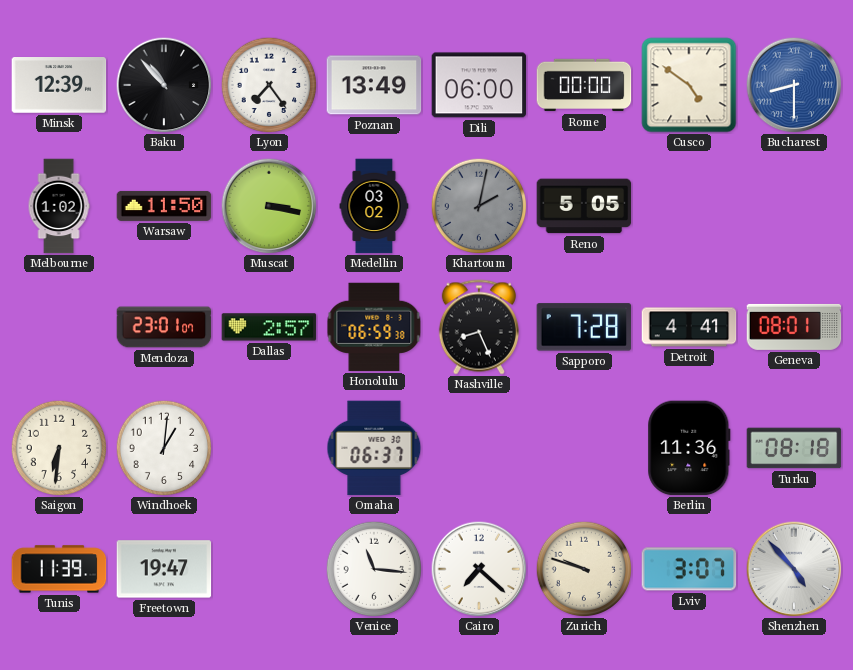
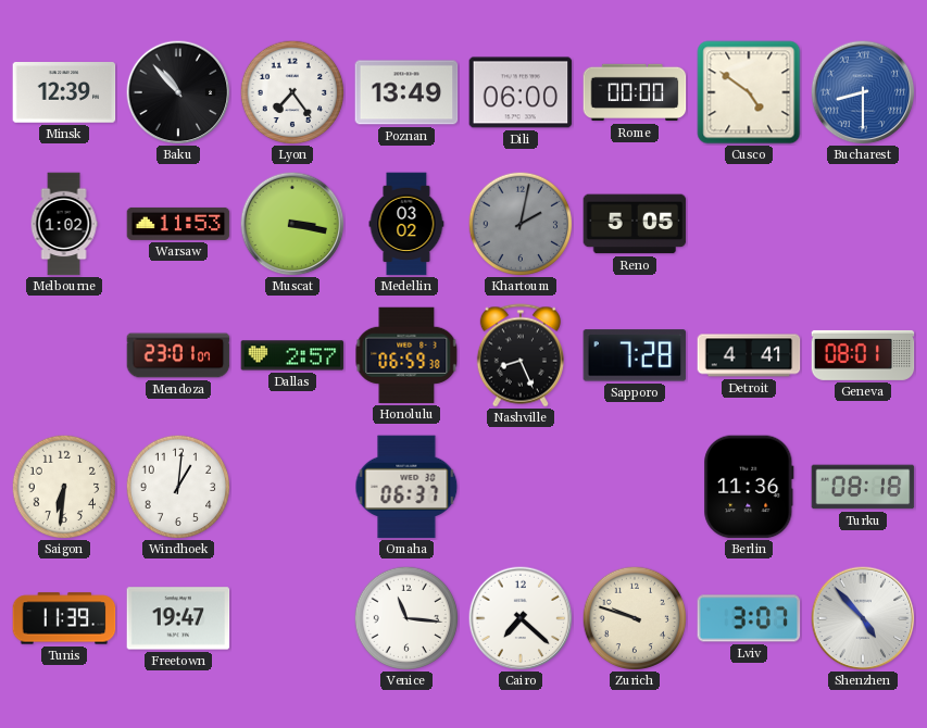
Warsaw: 11:50 -> 11:53 (178, 224)
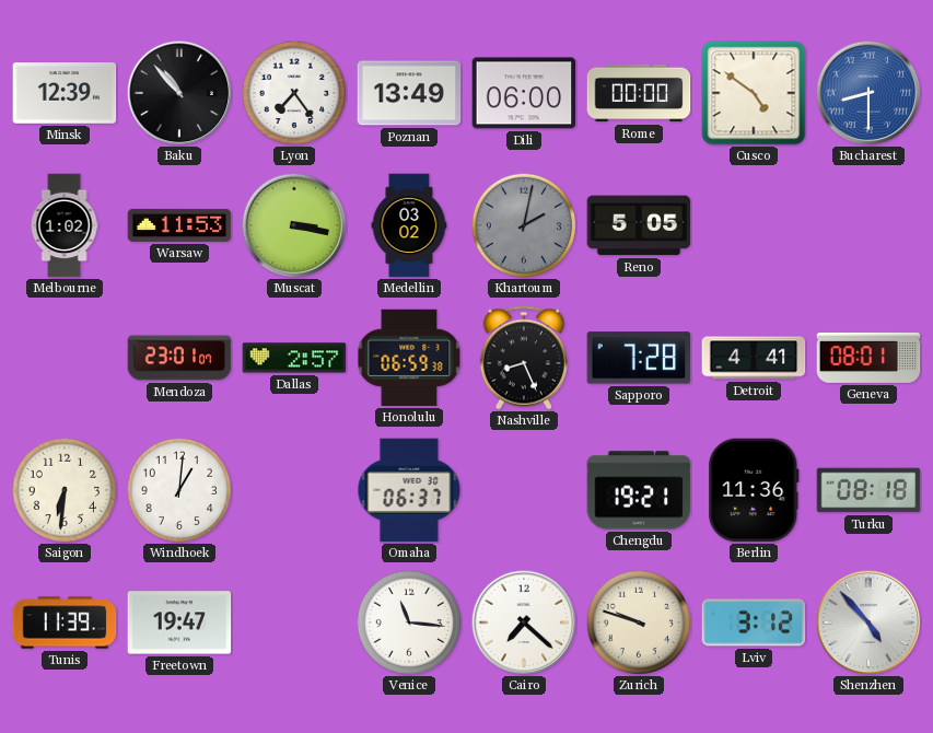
Chengdu: none -> 19:21 (639, 490)
Lviv: 3:07 -> 3:12 (754, 623)
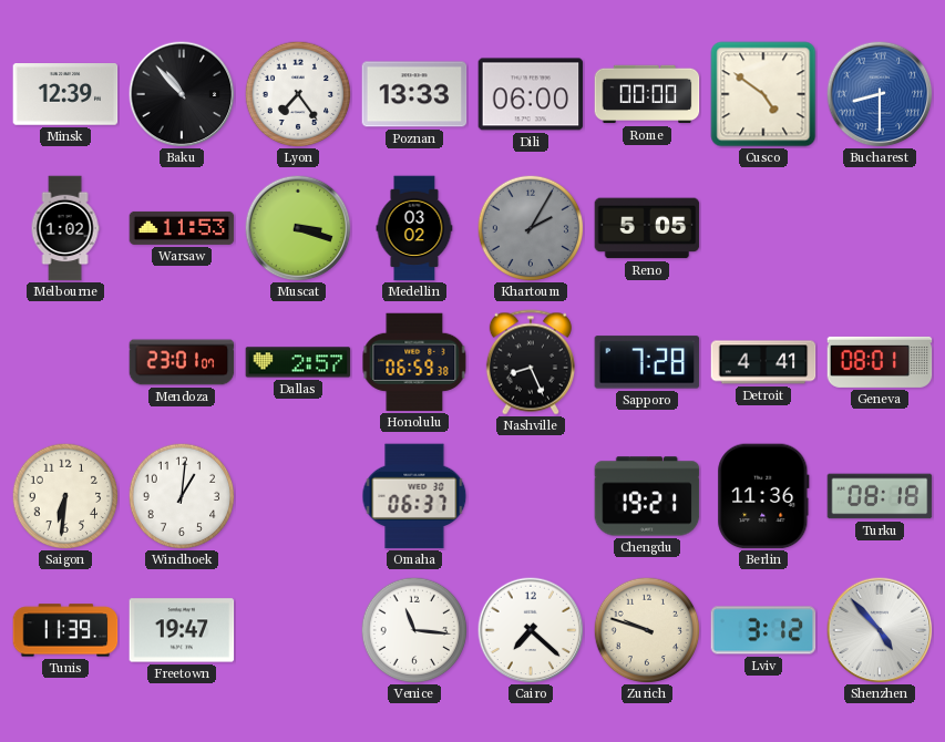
Poznan: 13:49 -> 13:33 (414, 94)
Muscat: 3:17 -> 3:18 (298, 228)
Khartoum: 2:02 -> 2:05 (531, 228)
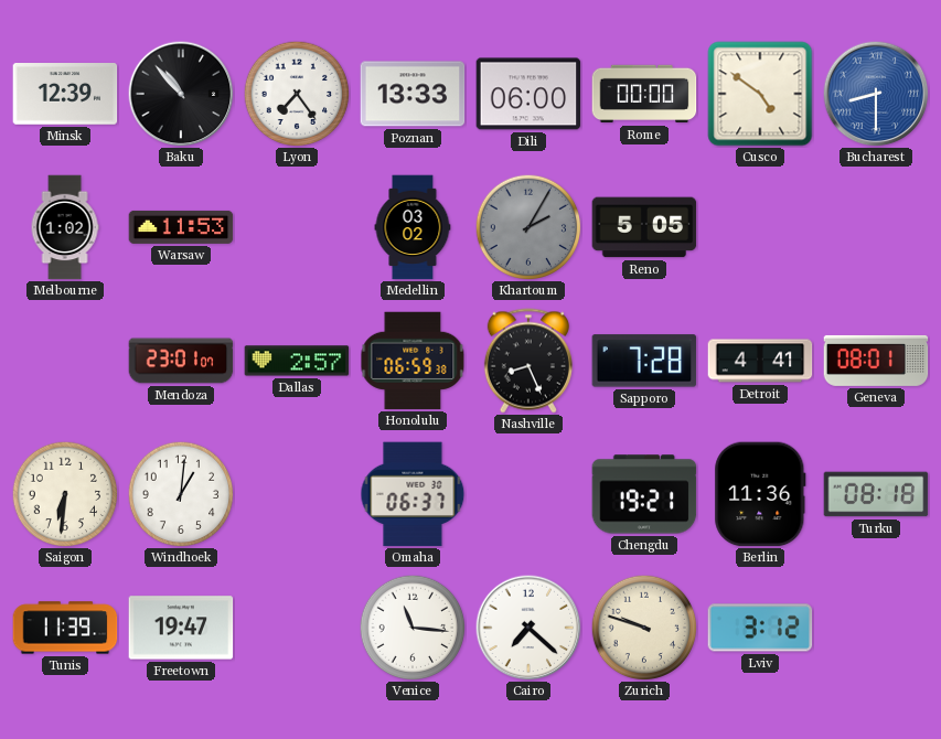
Muscat: 3:18 -> none (298, 228)
Shenzhen: 4:53 -> none (880, 630)
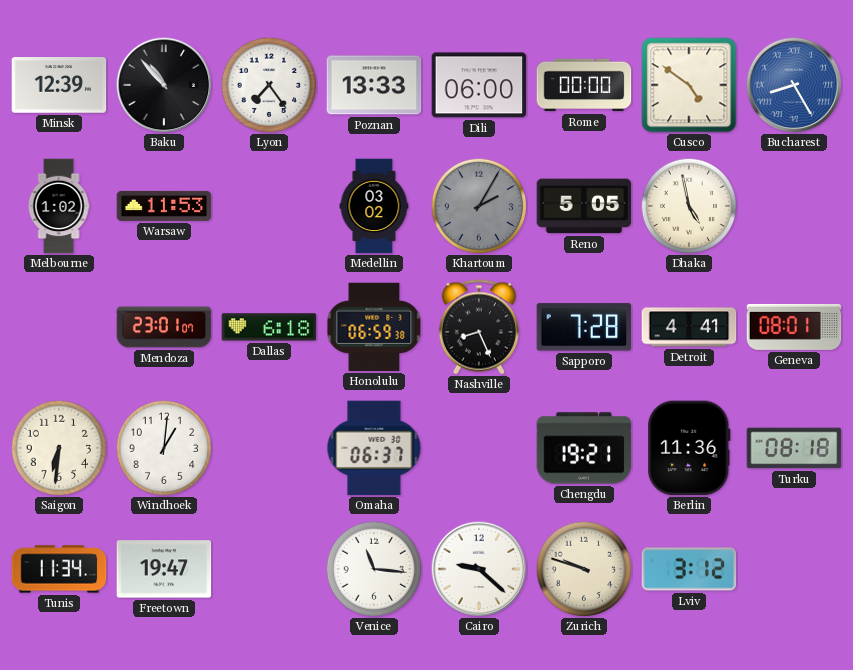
Bucharest: 8:30 -> 8:25 (794, 85)
Dhaka: none -> 4:58 (689, 206)
Dallas: 2:57 -> 6:18 (269, 327)
Tunis: 11:39 -> 11:34 (59, 569)
Cairo: 7:22 -> 9:22 (479, 569)
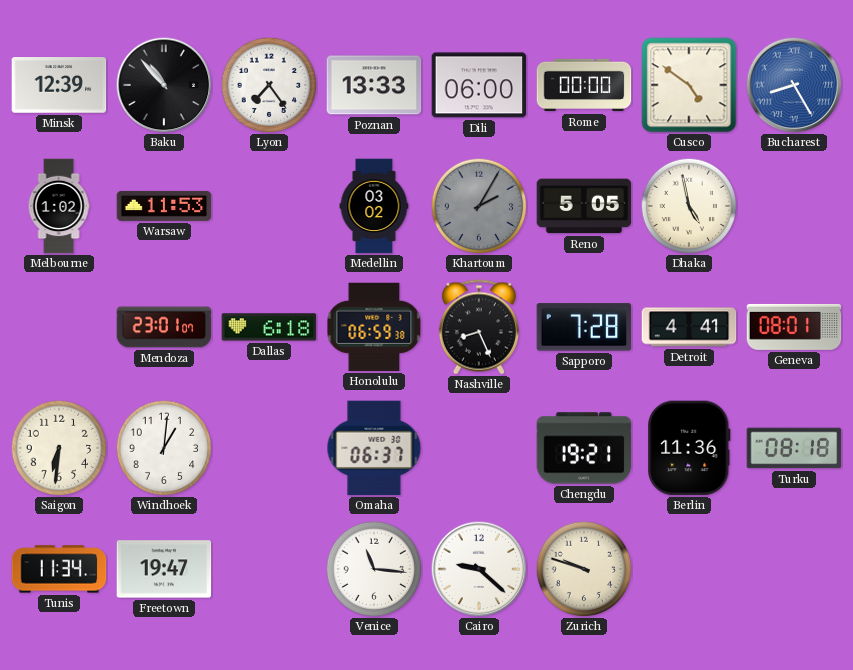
Lviv: 3:12 -> none (689, 569)
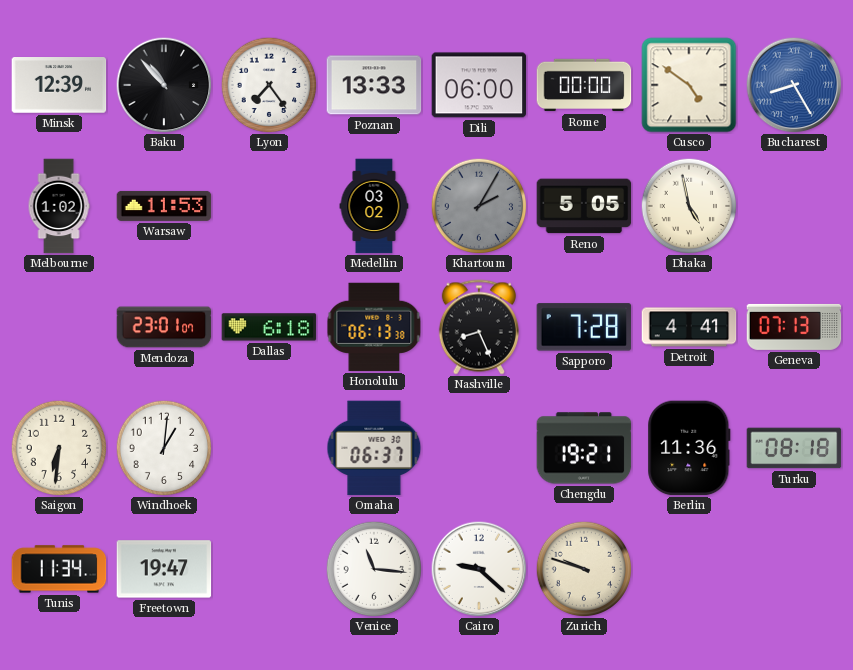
Honolulu: 06:59 -> 06:13 (374, 327)
Geneva: 08:01 -> 07:13 (794, 327)
